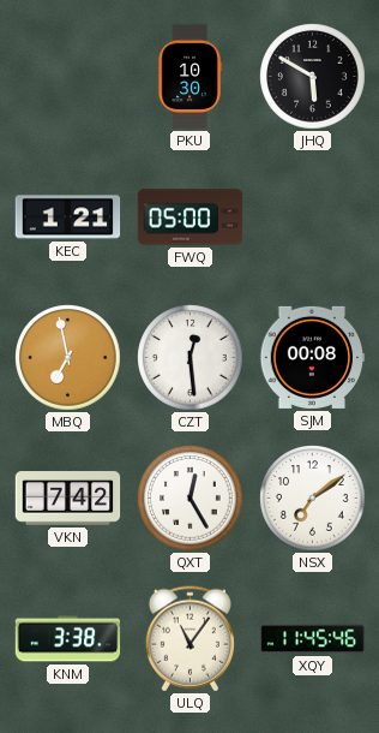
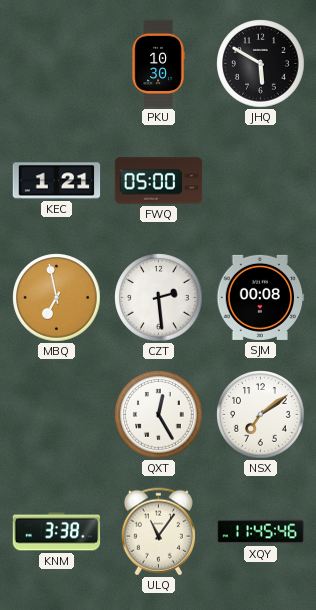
CZT: 12:29 -> 2:29 (159, 298)
VKN: 7:42 -> none (68, 499)
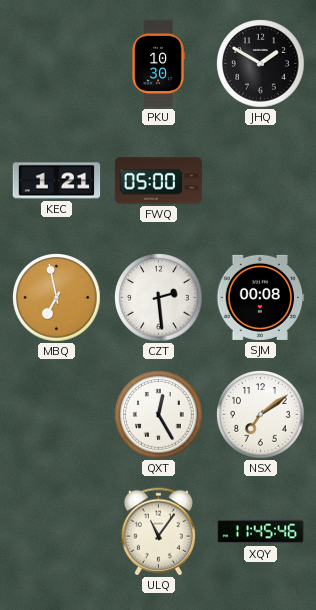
JHQ: 5:50 -> 1:50 (261, 64)
KNM: 3:38 -> none (57, 532)
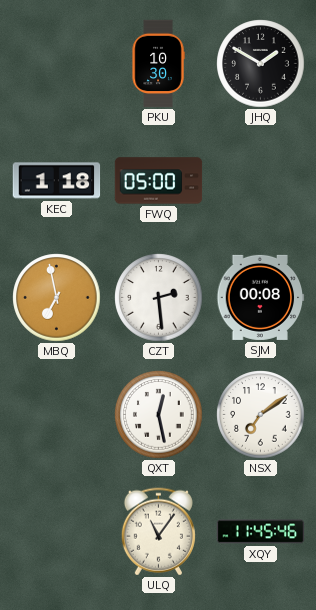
KEC: 1:21 -> 1:18 (57, 181)
QXT: 12:25 -> 12:28 (159, 415)
